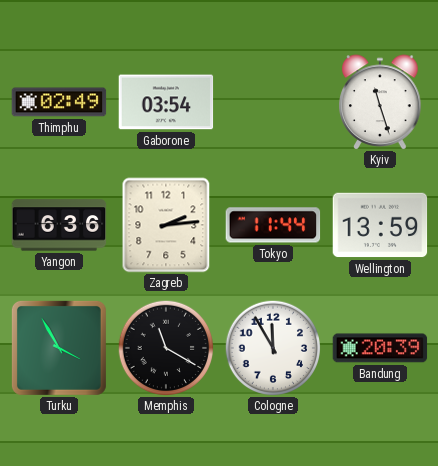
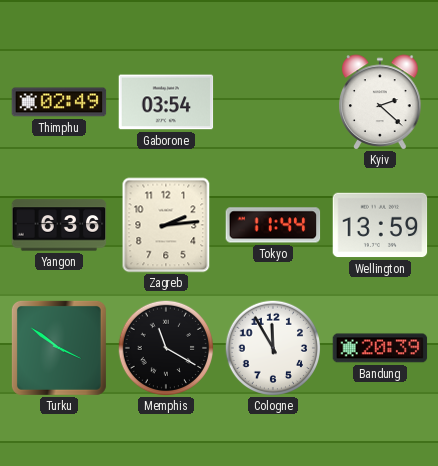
Kyiv: 11:27 -> 2:22 (380, 102)
Turku: 3:55 -> 3:51 (59, 348)
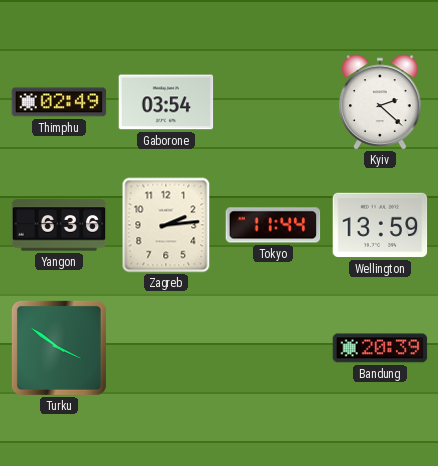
Memphis: 11:20 -> none (165, 347)
Cologne: 11:55 -> none (272, 347)
